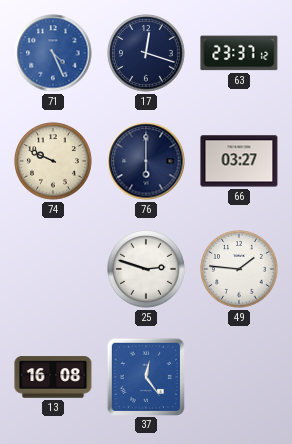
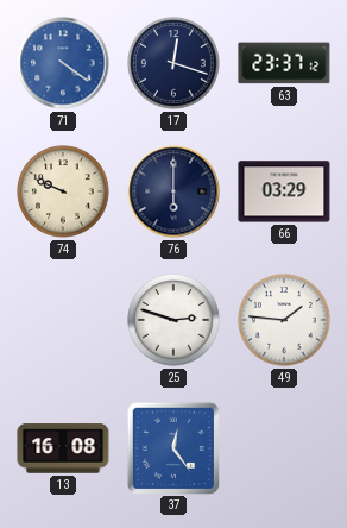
71: 4:26 -> 4:21 (63, 63)
66: 03:27 -> 03:29 (284, 191)
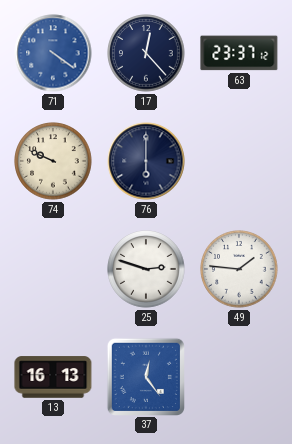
17: 12:18 -> 12:23 (146, 53)
66: 03:29 -> none (284, 191)
13: 16:08 -> 16:13 (53, 377)
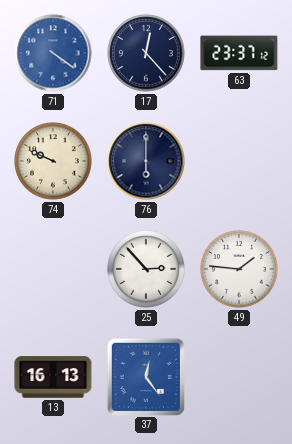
25: 2:48 -> 2:53 (146, 269)
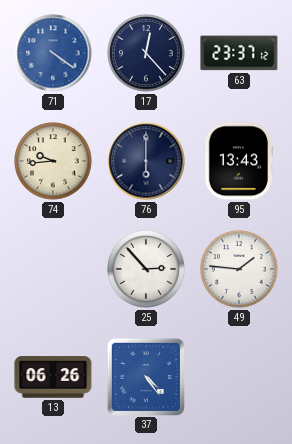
74: 9:49 -> 9:44 (53, 161)
95: none -> 13:43 (238, 161)
13: 16:13 -> 06:26 (53, 377)
37: 12:24 -> 4:24 (145, 376)
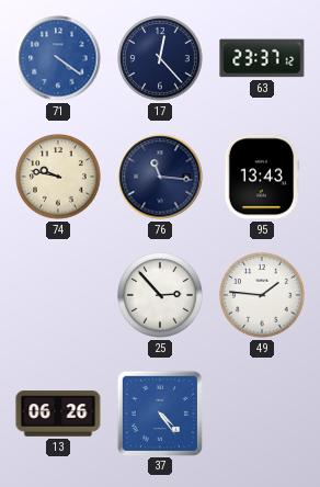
74: 9:44 -> 9:47 (58, 177)
76: 6:00 -> 11:16 (160, 177)
